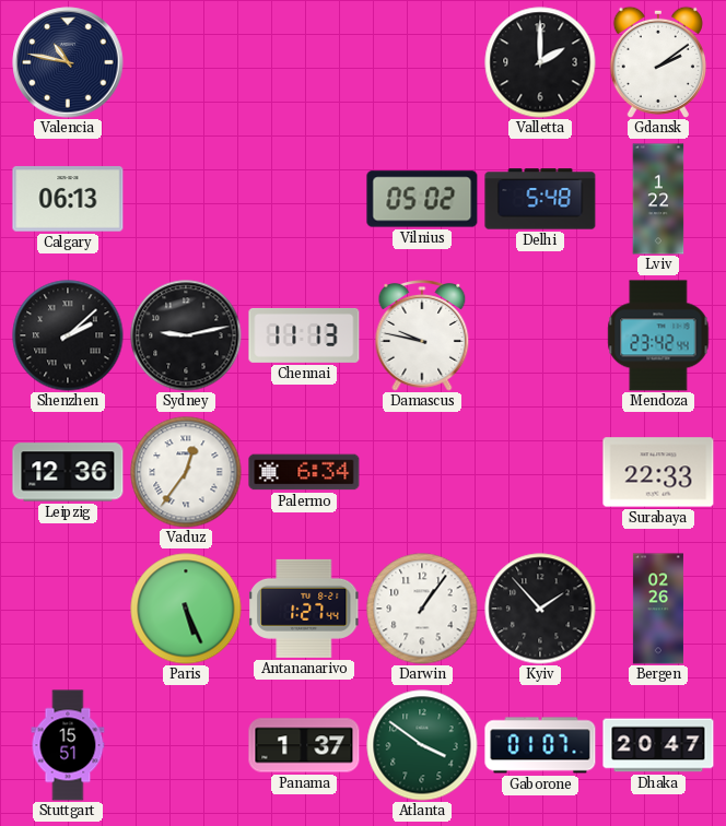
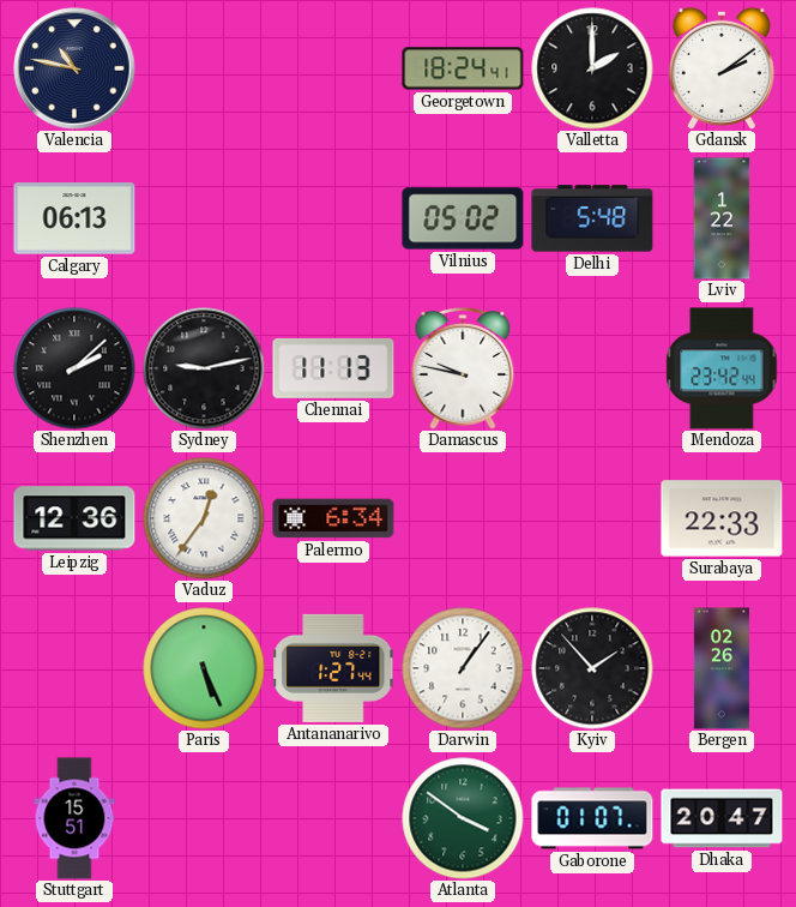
Georgetown: none -> 18:24 (463, 68)
Panama: 1:37 -> none (304, 745)
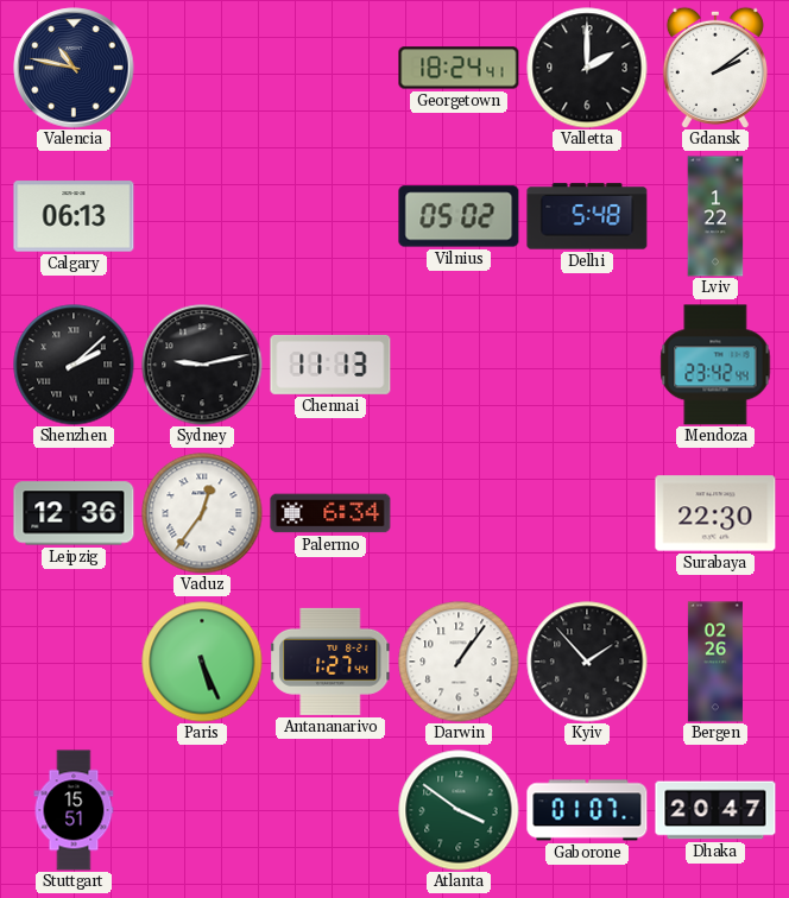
Damascus: 9:47 -> none (463, 370)
Surabaya: 22:33 -> 22:30 (715, 513)
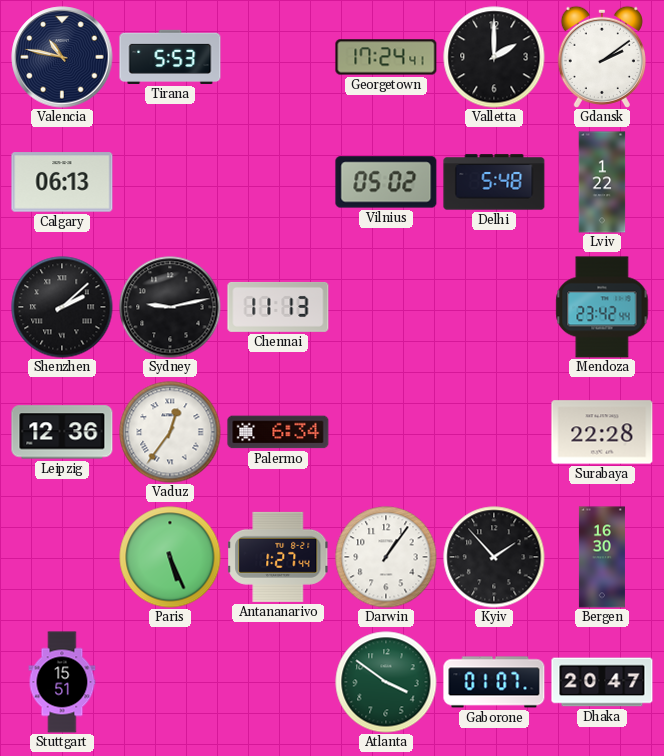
Tirana: none -> 5:53 (170, 57)
Georgetown: 18:24 -> 17:24 (386, 57)
Surabaya: 22:30 -> 22:28 (602, 432)
Bergen: 02:26 -> 16:30 (602, 557)
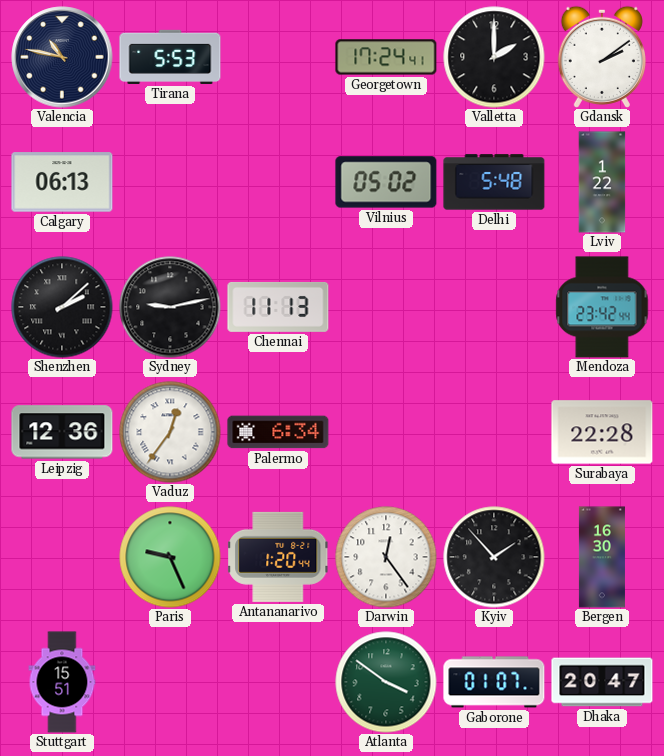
Paris: 5:26 -> 9:26 (170, 557)
Antananarivo: 1:27 -> 1:20 (278, 557)
Darwin: 1:06 -> 12:24 (386, 557)
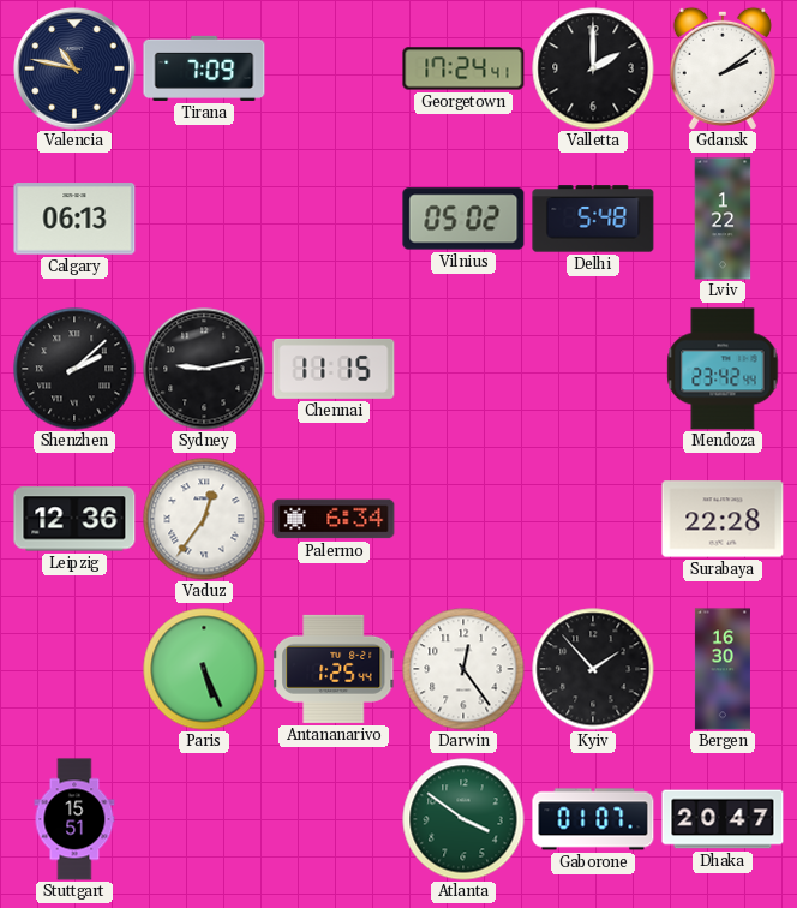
Tirana: 5:53 -> 7:09 (204, 68)
Chennai: 11:13 -> 11:15 (334, 369)
Paris: 9:26 -> 5:26 (204, 669)
Antananarivo: 1:20 -> 1:25 (334, 669)
